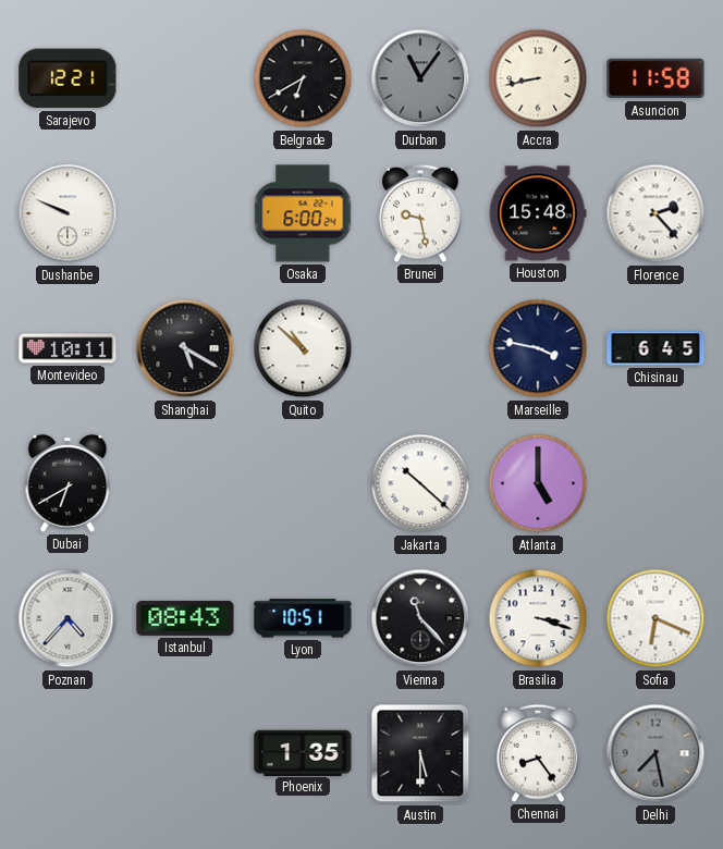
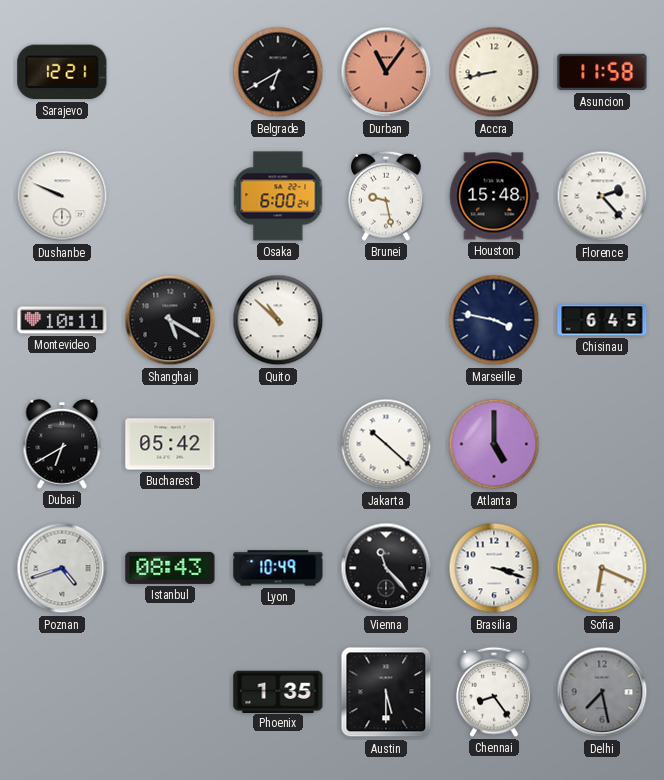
Durban dial: grey -> salmon (386, 72)
Bucharest: none -> 05:42 (170, 444)
Poznan: 4:37 -> 4:42 (62, 568)
Lyon: 10:51 -> 10:49 (278, 568)
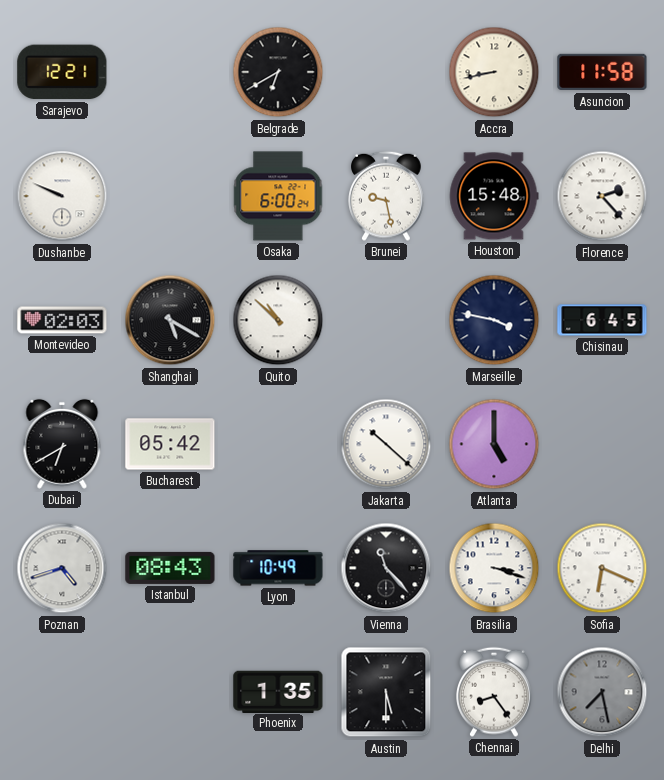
Durban: 11:06 -> none (386, 72)
Montevideo: 10:11 -> 02:03 (62, 320)
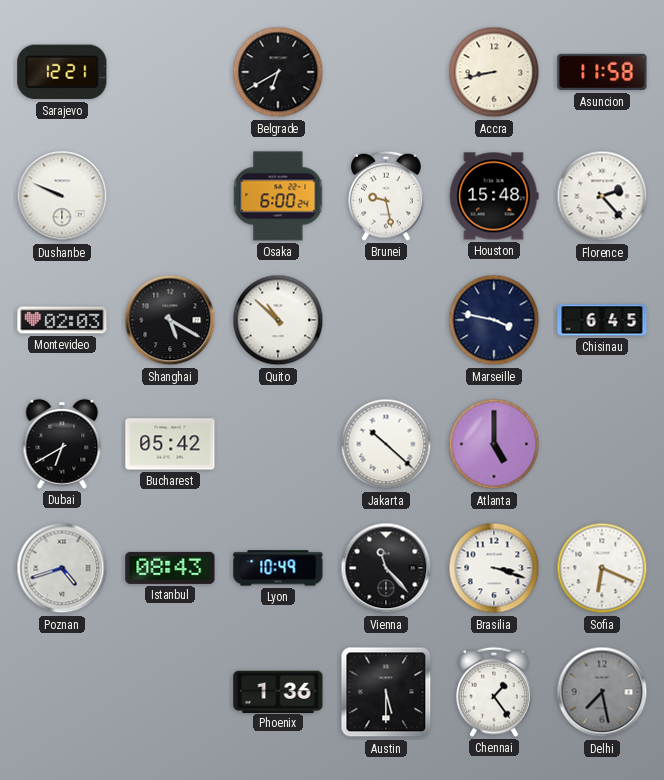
Phoenix: 1:35 -> 1:36 (278, 691)
Chennai: 8:24 -> 1:24 (494, 692)
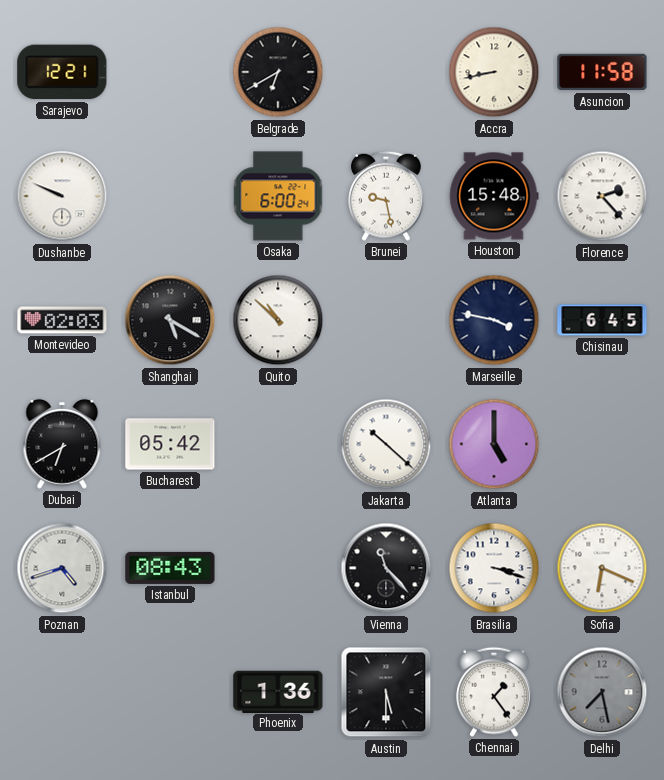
Lyon: 10:49 -> none (278, 568)
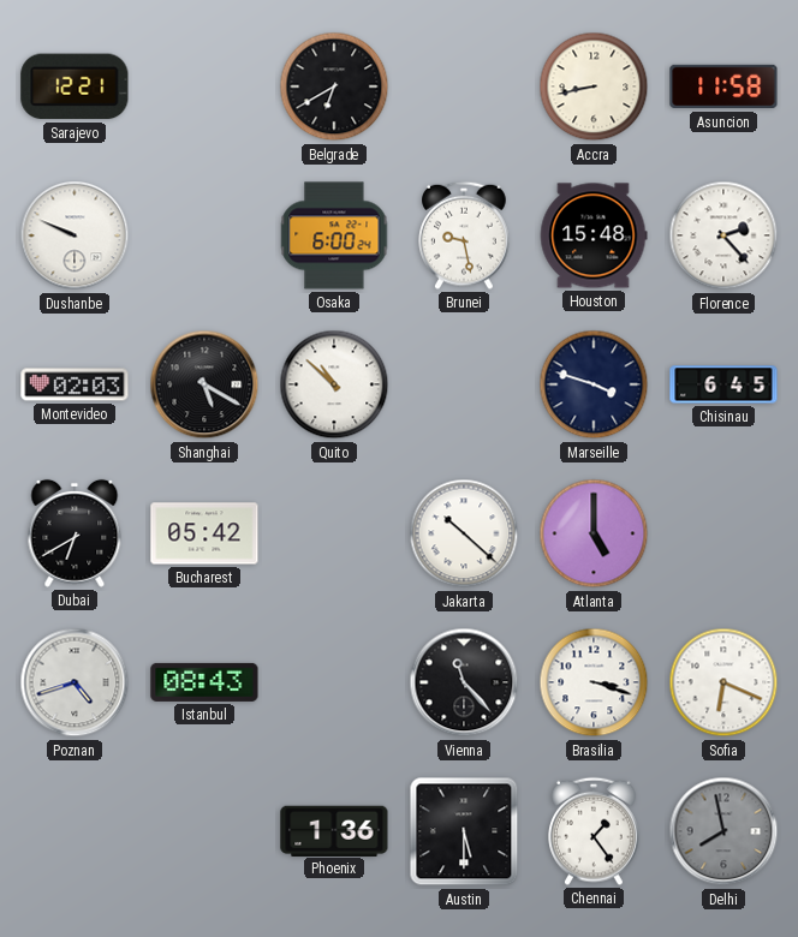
Marseille: 3:47 -> 3:48 (594, 384)
Delhi: 7:28 -> 7:58 (723, 831)
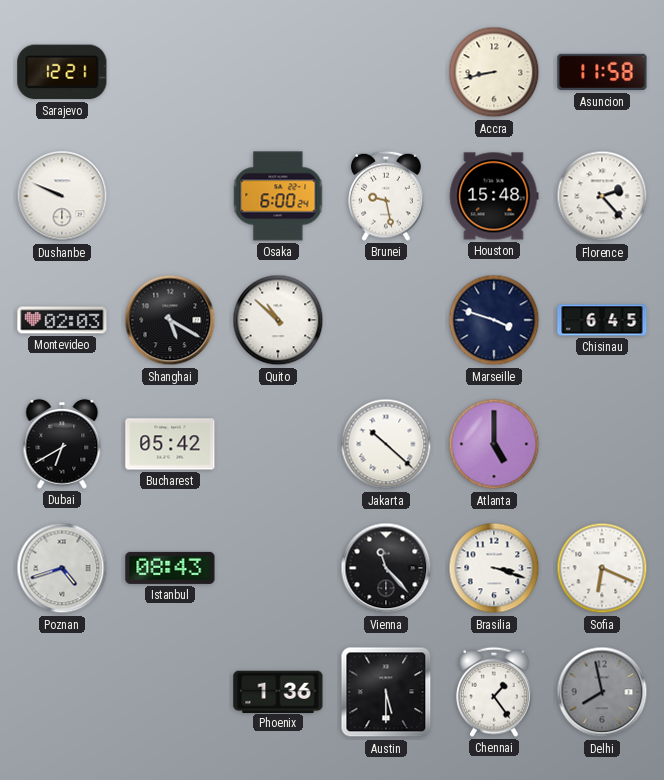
Belgrade: 6:40 -> none (334, 86)
